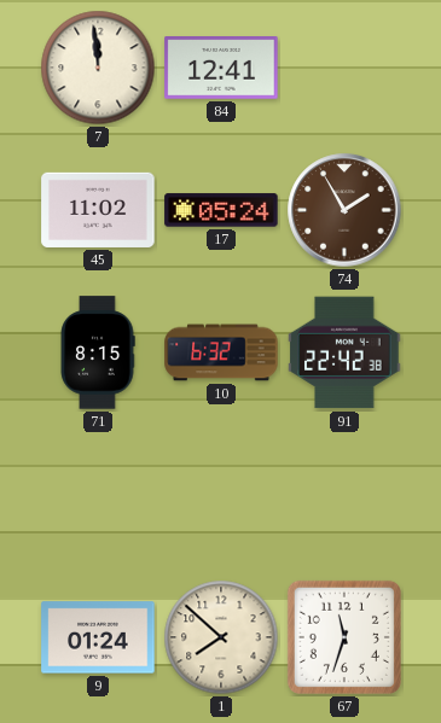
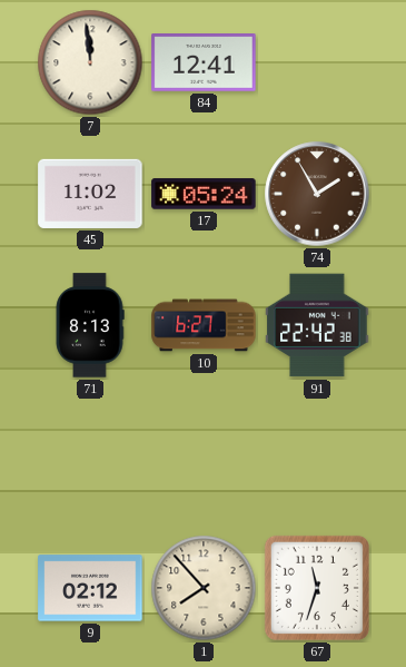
71: 8:15 -> 8:13 (90, 325)
10: 6:32 -> 6:27 (204, 325)
9: 01:24 -> 02:12 (90, 588)
1: 7:52 -> 7:53 (204, 588)
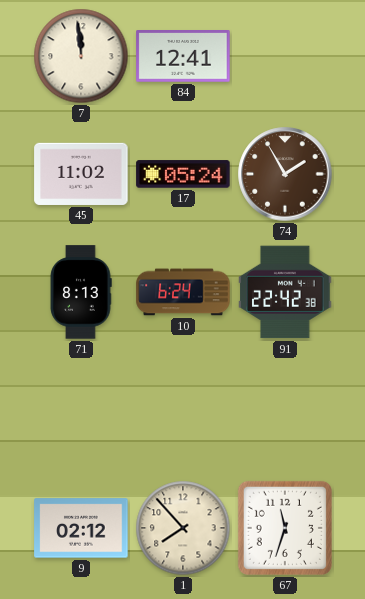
10: 6:27 -> 6:24 (183, 292)
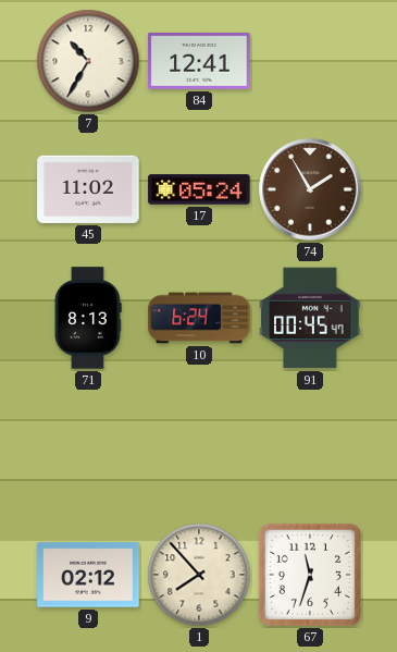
7: 11:59 -> 10:35 (88, 61)
91: 22:42 -> 00:45 (310, 318)
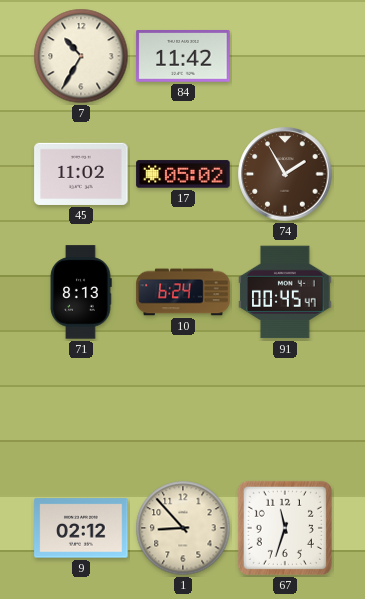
84: 12:41 -> 11:42 (183, 56)
17: 05:24 -> 05:02 (183, 174)
1: 7:53 -> 8:53 (183, 528)
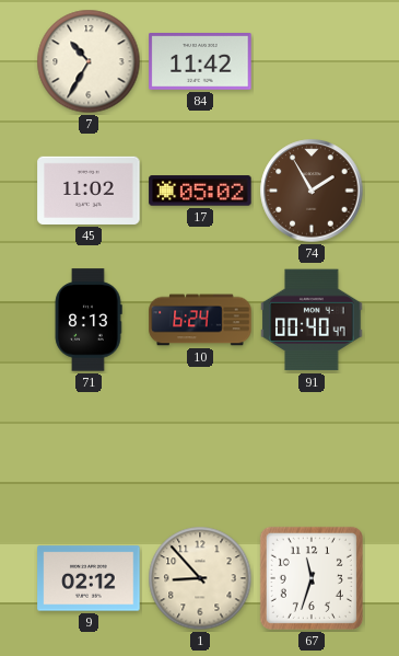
91: 00:45 -> 00:40 (312, 320)
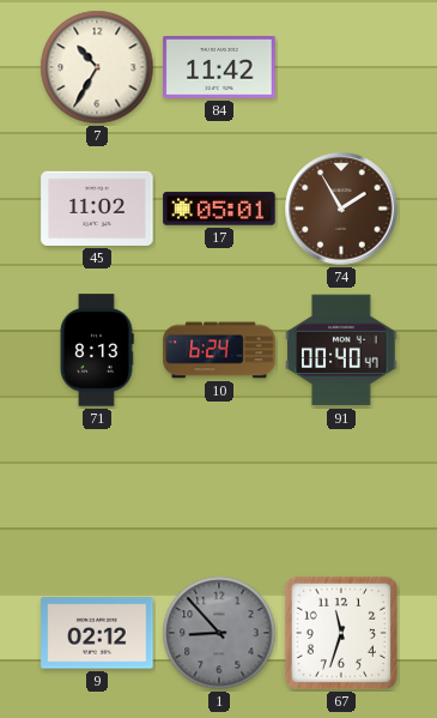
17: 05:02 -> 05:01 (219, 209)
1 dial: cream -> grey (219, 633)
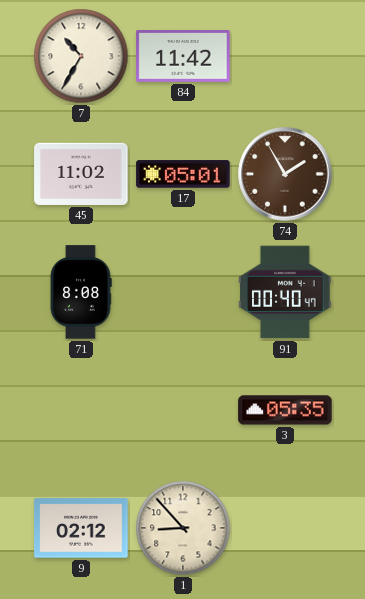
71: 8:13 -> 8:08 (81, 292)
10: 6:24 -> none (219, 350)
3: none -> 05:35 (285, 410)
1 dial: grey -> cream (183, 528)
67: 11:33 -> none (341, 633)
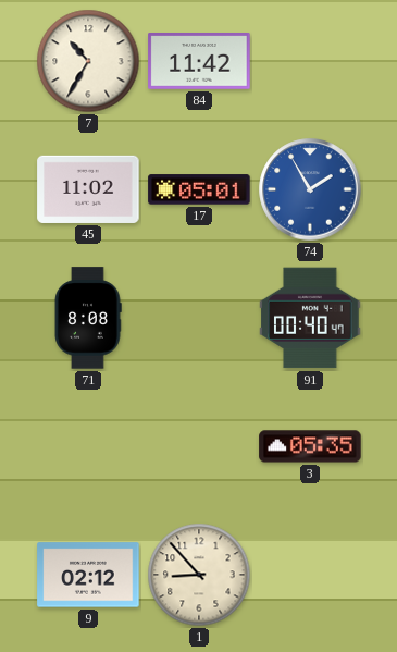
74 dial: brown -> blue (310, 189)
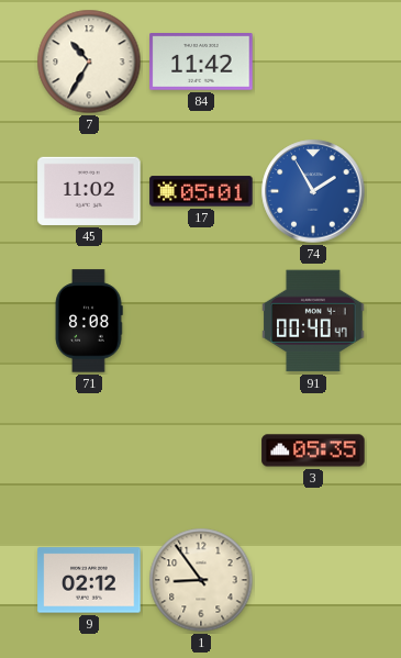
1: 8:53 -> 8:54 (201, 580)
